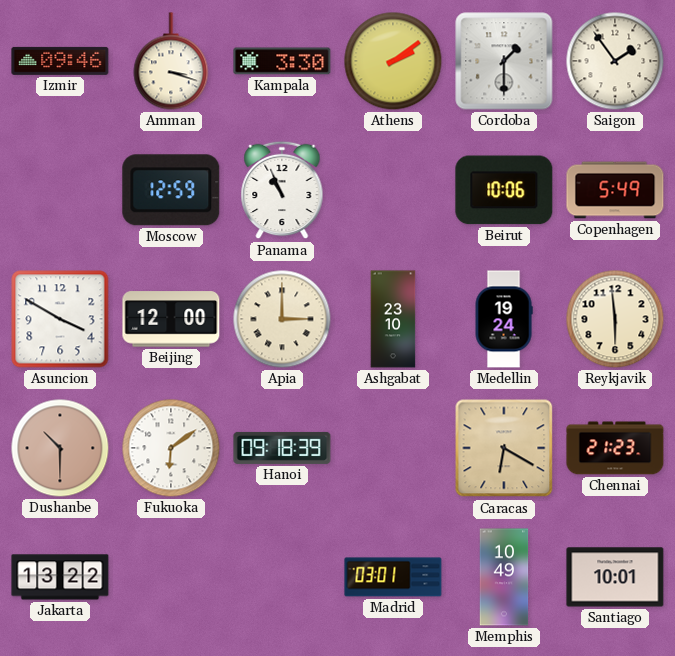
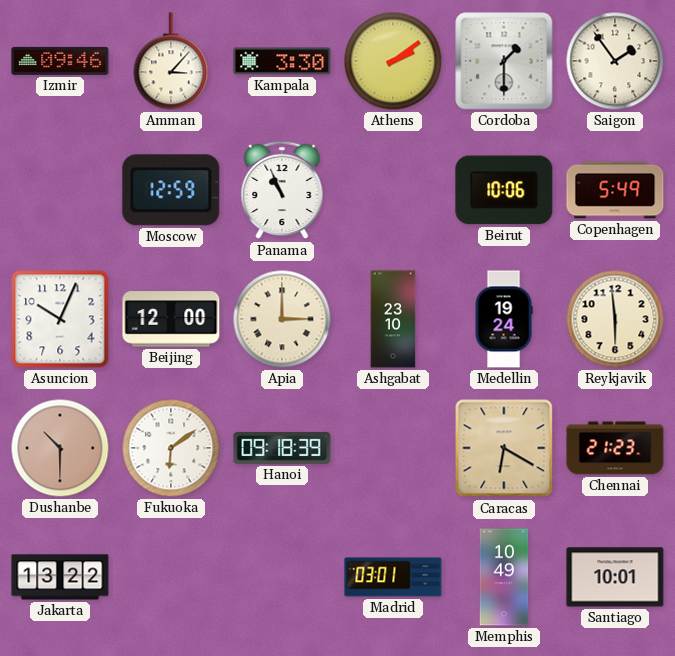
Amman: 3:18 -> 3:07 (171, 61)
Asuncion: 3:50 -> 10:04 (60, 319)
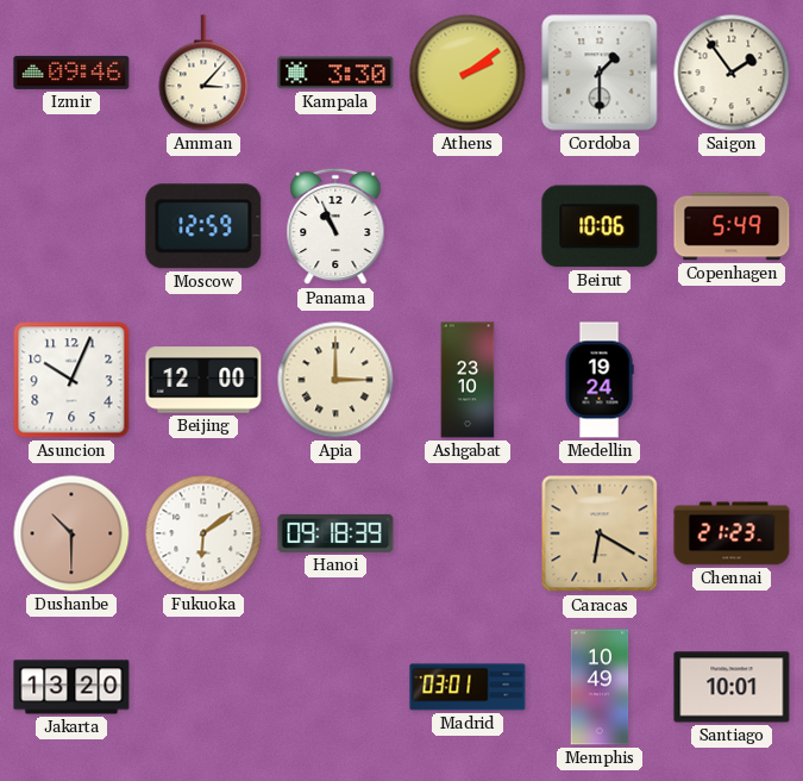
Reykjavik: 5:59 -> none (615, 319)
Jakarta: 13:22 -> 13:20 (71, 687)
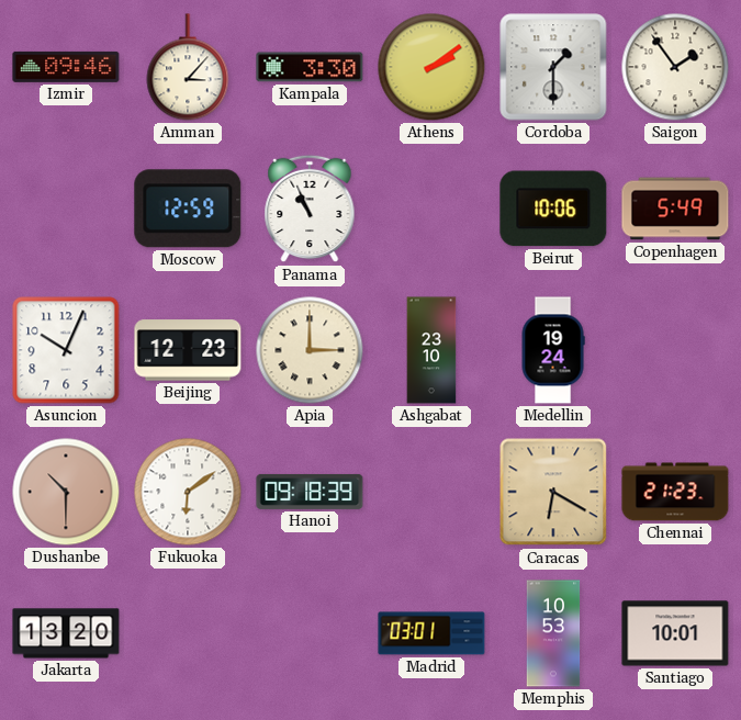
Beijing: 12:00 -> 12:23 (188, 350)
Memphis: 10:49 -> 10:53 (553, 633)
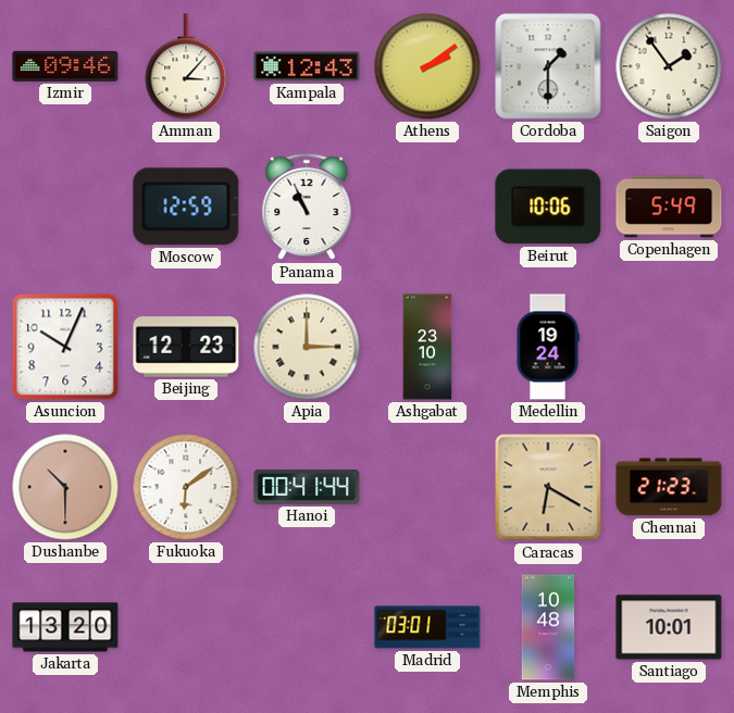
Kampala: 3:30 -> 12:43 (307, 66)
Hanoi: 09:18 -> 00:41 (307, 487)
Memphis: 10:53 -> 10:48 (548, 627)
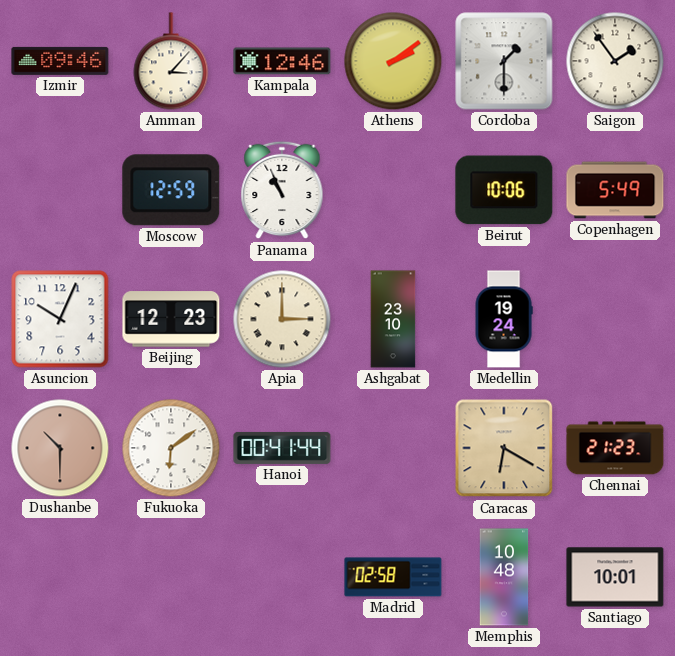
Kampala: 12:43 -> 12:46 (282, 61)
Jakarta: 13:20 -> none (65, 627)
Madrid: 03:01 -> 02:58 (393, 577)
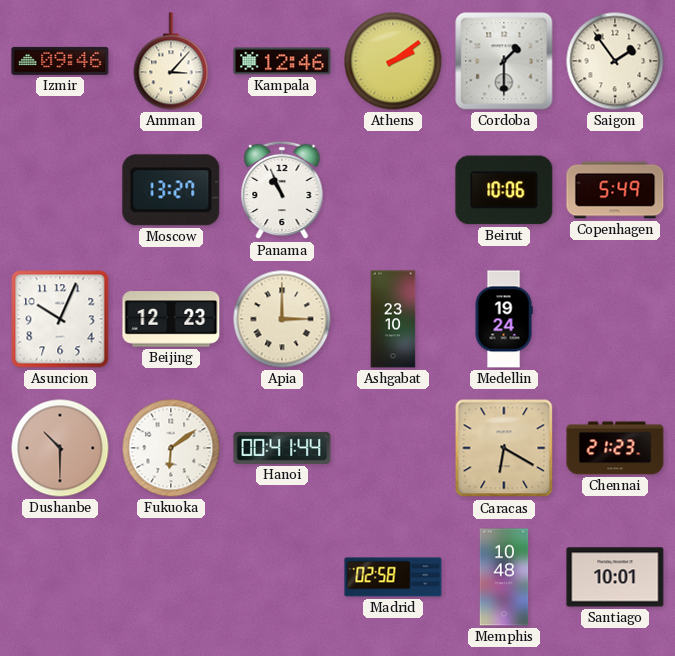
Moscow: 12:59 -> 13:27 (171, 190)
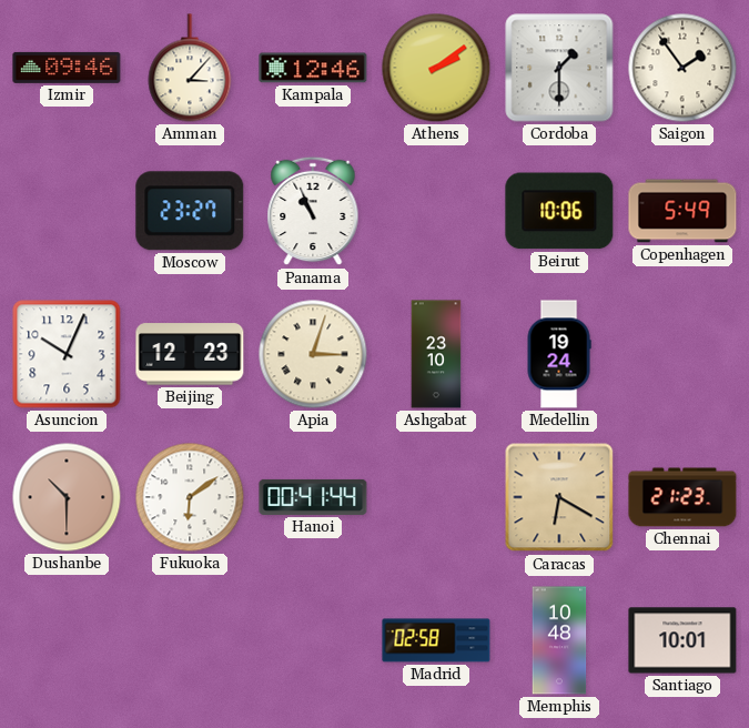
Moscow: 13:27 -> 23:27 (190, 211)
Apia: 3:00 -> 3:03 (313, 354)
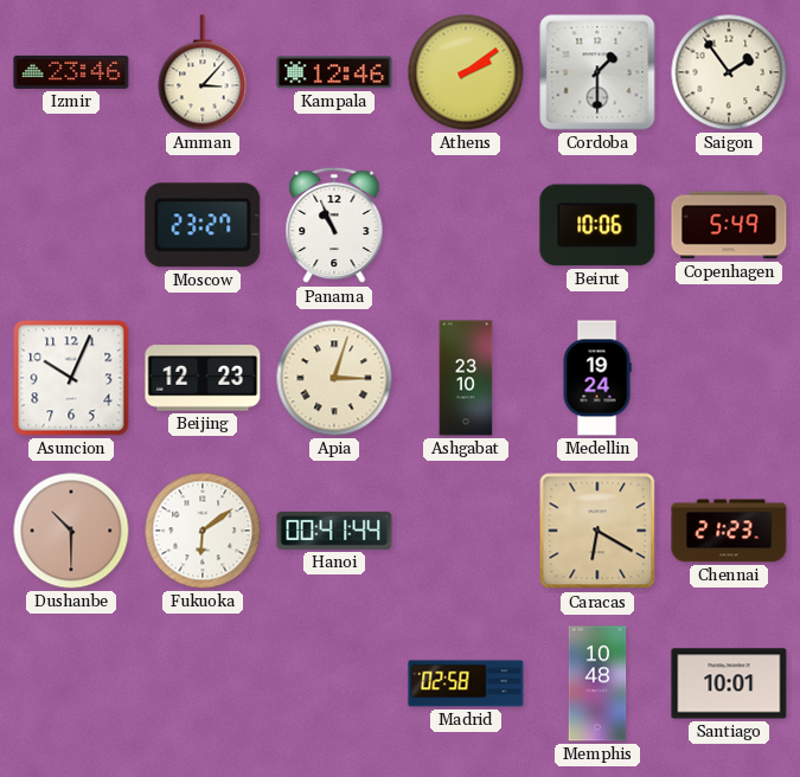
Izmir: 09:46 -> 23:46 (71, 72)
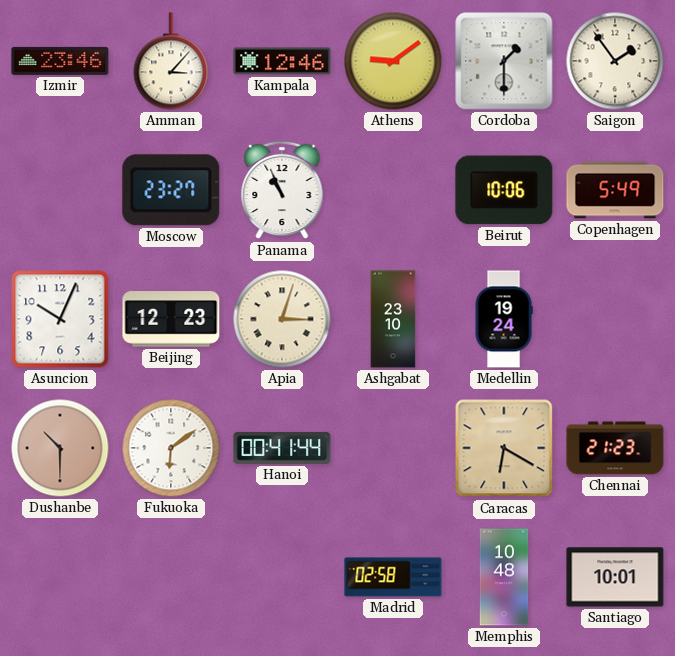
Athens: 2:09 -> 9:09 (393, 61)
